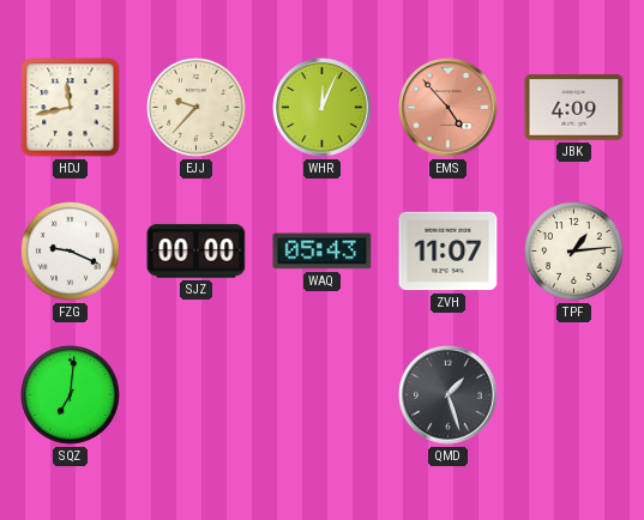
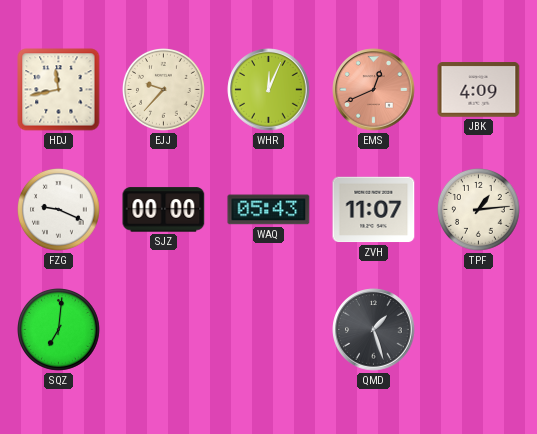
EMS: 4:53 -> 12:41 (374, 90)
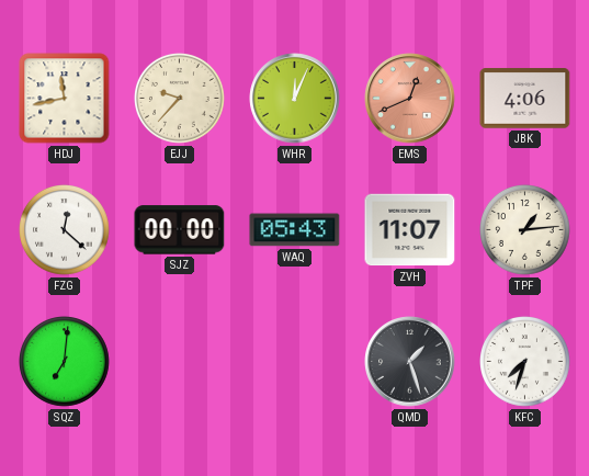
JBK: 4:09 -> 4:06 (525, 99)
FZG: 9:19 -> 12:22 (65, 230)
KFC: none -> 7:33 (525, 362)
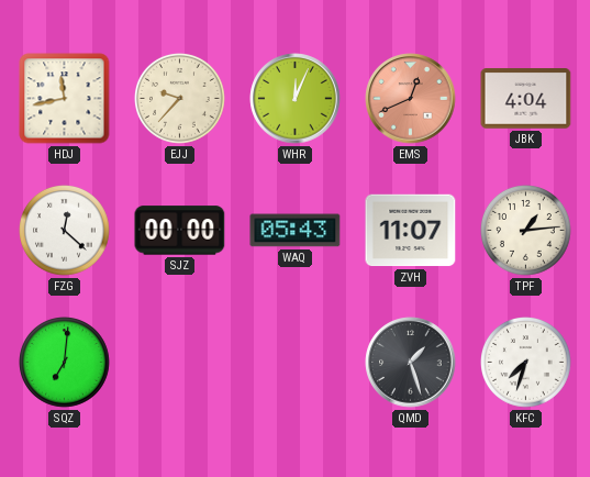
JBK: 4:06 -> 4:04 (526, 99)
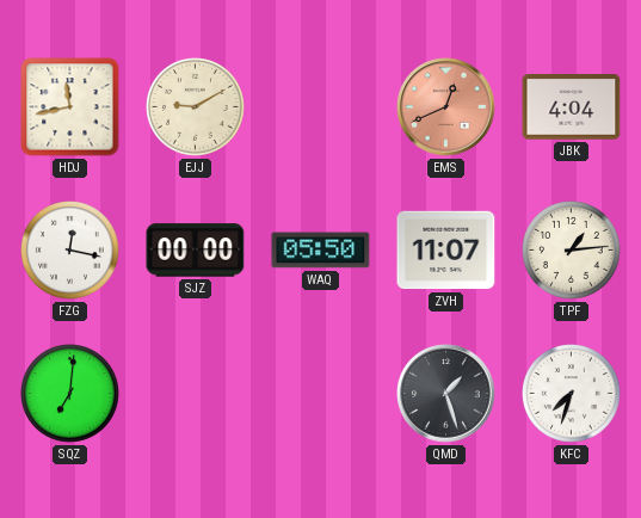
EJJ: 9:37 -> 9:10 (196, 107)
WHR: 12:04 -> none (296, 99)
FZG: 12:22 -> 12:17 (70, 251)
WAQ: 05:43 -> 05:50 (321, 251)
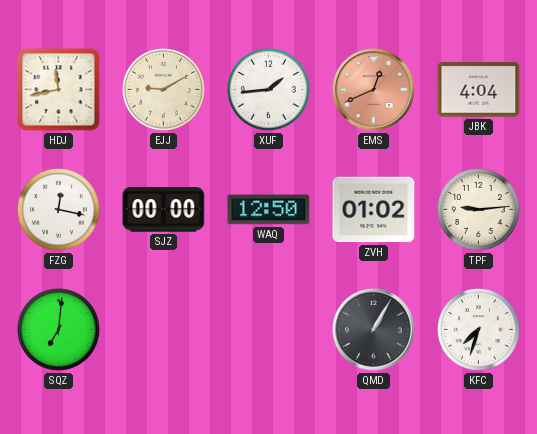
XUF: none -> 1:44 (269, 90)
WAQ: 05:50 -> 12:50 (269, 210)
ZVH: 11:07 -> 01:02 (374, 210)
TPF: 1:14 -> 9:14 (479, 210)
QMD: 1:27 -> 1:05 (374, 330)
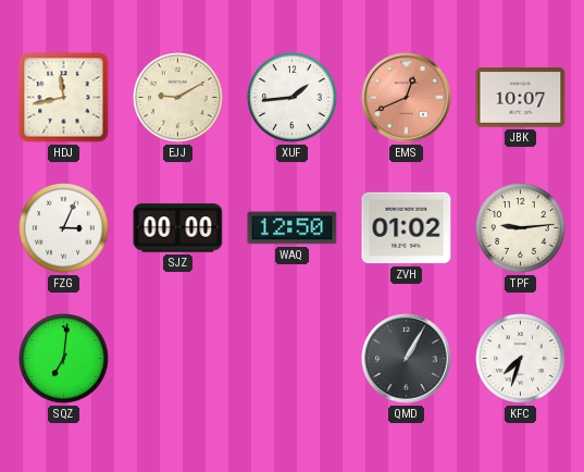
JBK: 4:04 -> 10:07 (521, 98)
FZG: 12:17 -> 3:04 (64, 228)
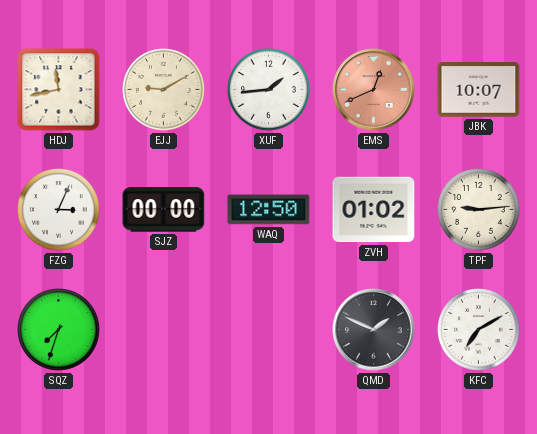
SQZ: 7:01 -> 7:33 (59, 330)
QMD: 1:05 -> 1:49 (374, 330)
KFC: 7:33 -> 7:10 (479, 330)
